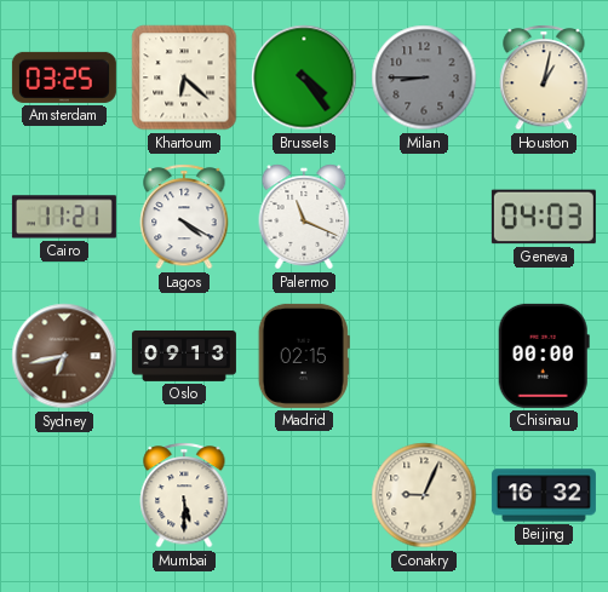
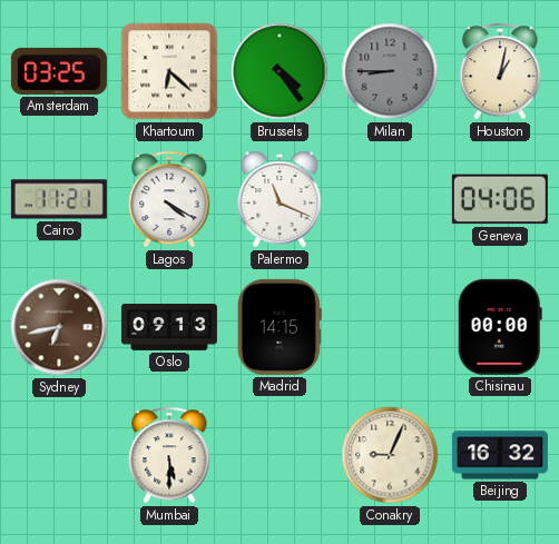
Geneva: 04:03 -> 04:06 (500, 199)
Madrid: 02:15 -> 14:15 (279, 327)
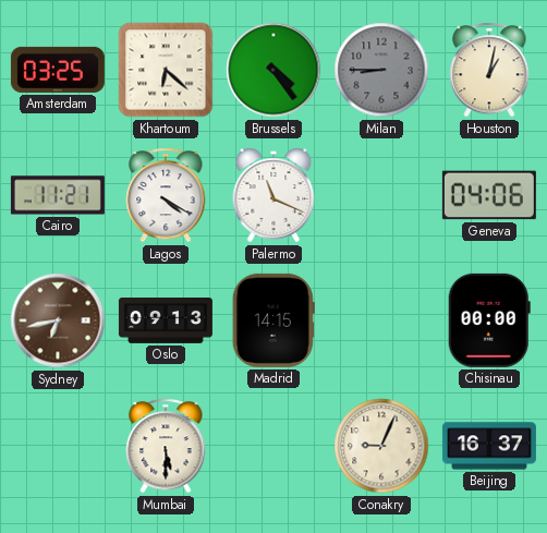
Beijing: 16:32 -> 16:37 (489, 446)
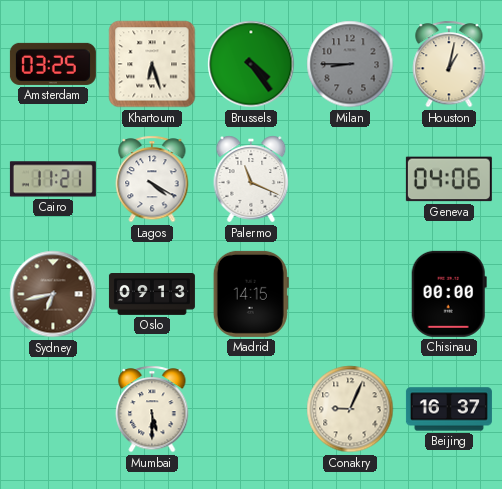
Khartoum: 6:22 -> 6:27 (152, 64)
